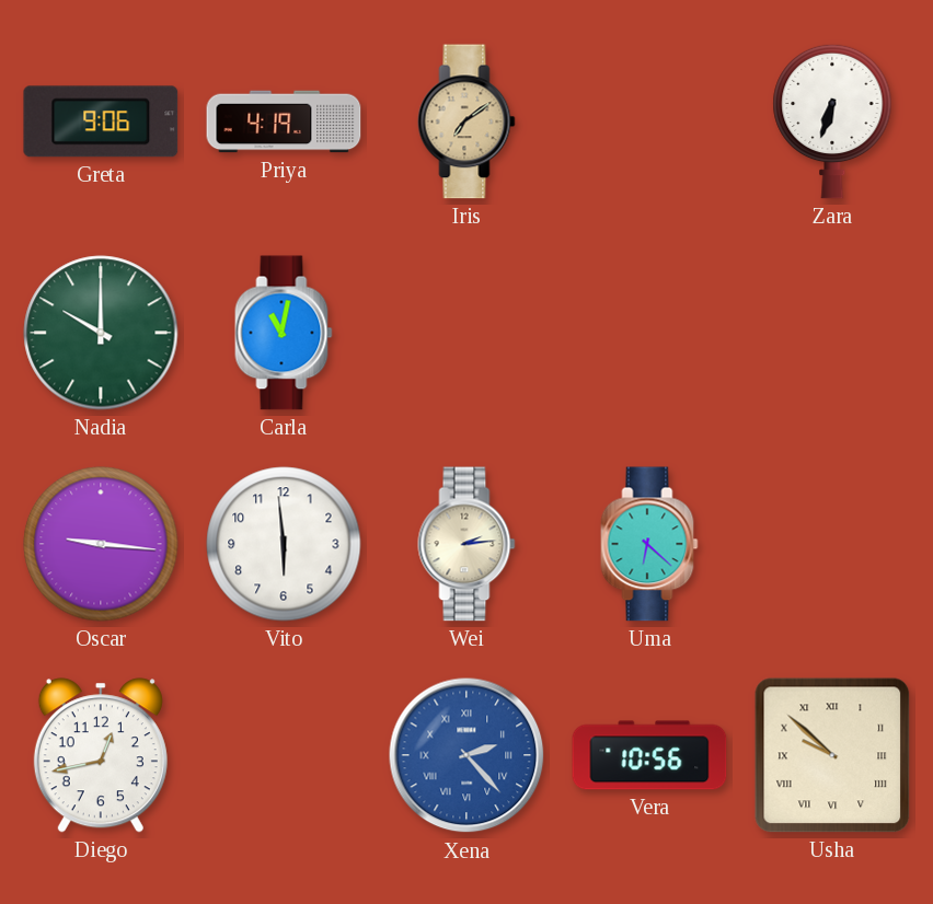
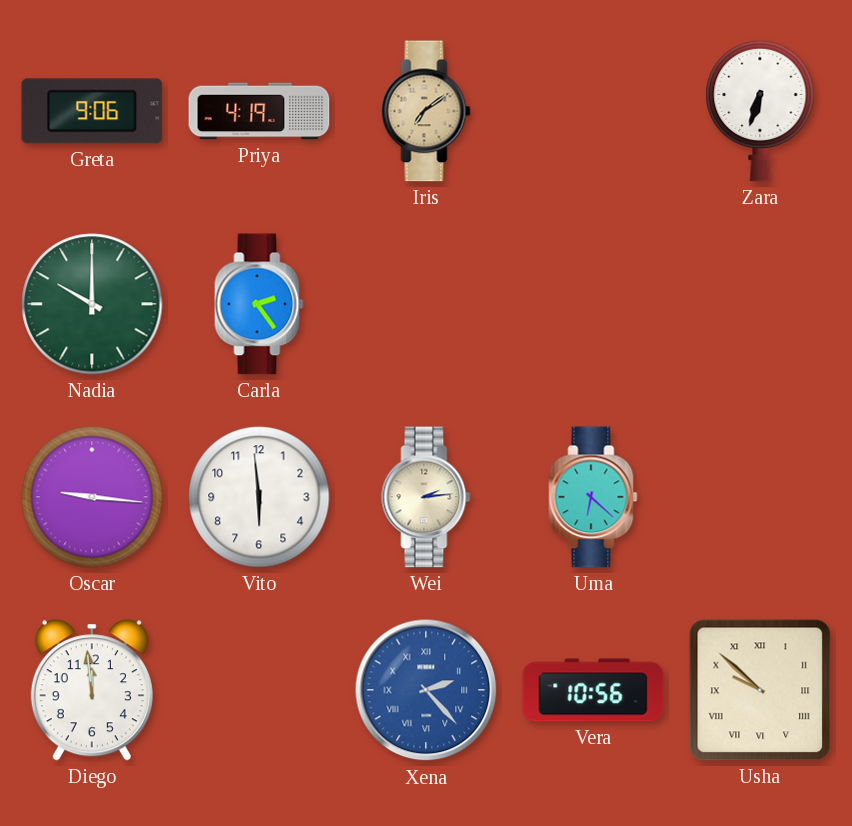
Carla: 11:02 -> 2:24 (259, 304)
Diego: 12:43 -> 11:59 (92, 690)
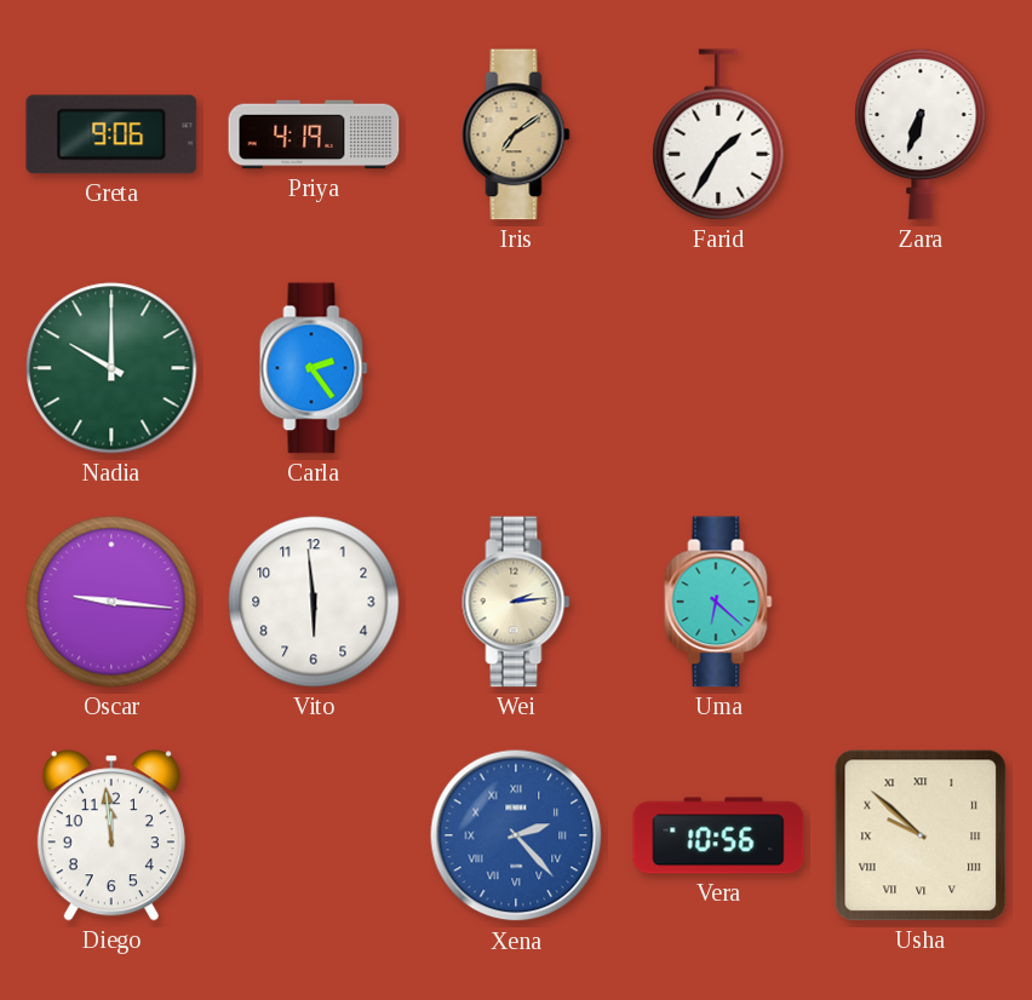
Farid: none -> 1:35 (718, 134)
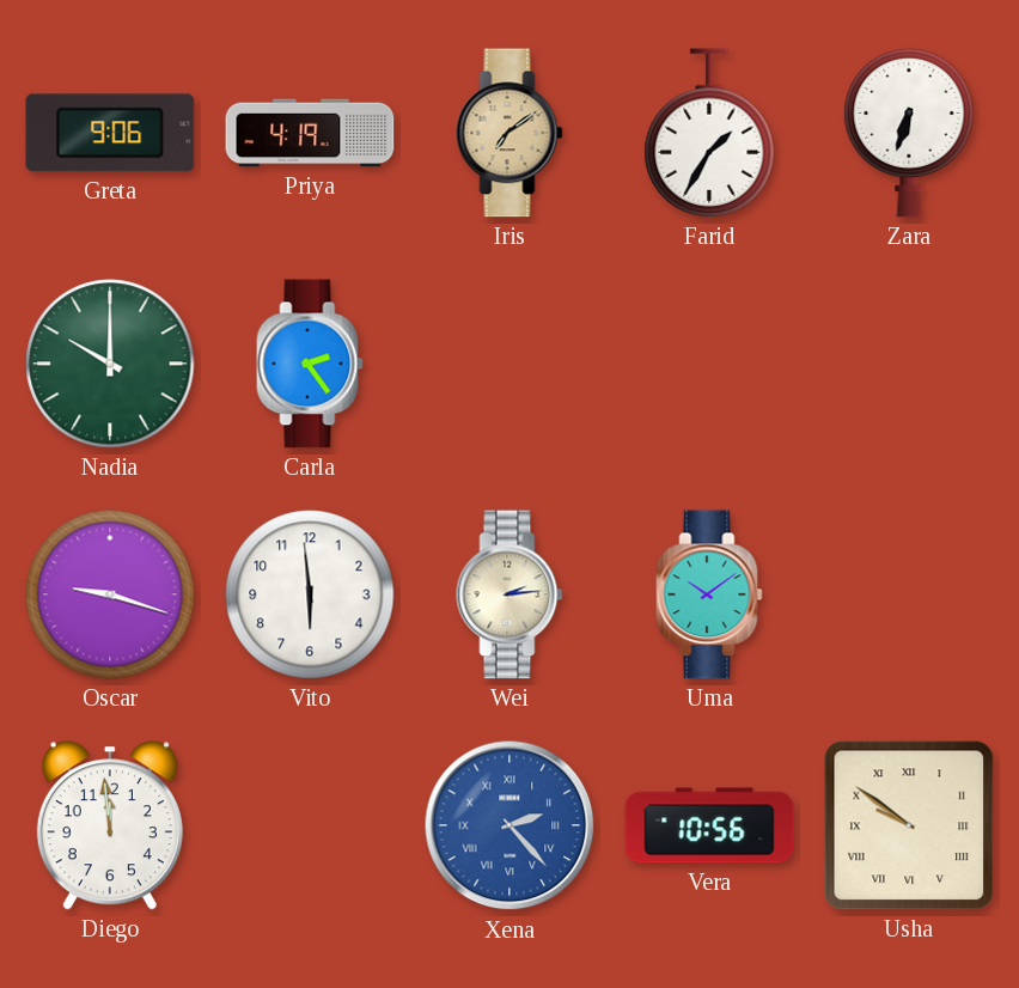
Oscar: 9:16 -> 9:18 (110, 594)
Uma: 6:22 -> 10:09 (709, 594)
Usha: 9:52 -> 9:51 (909, 825)
